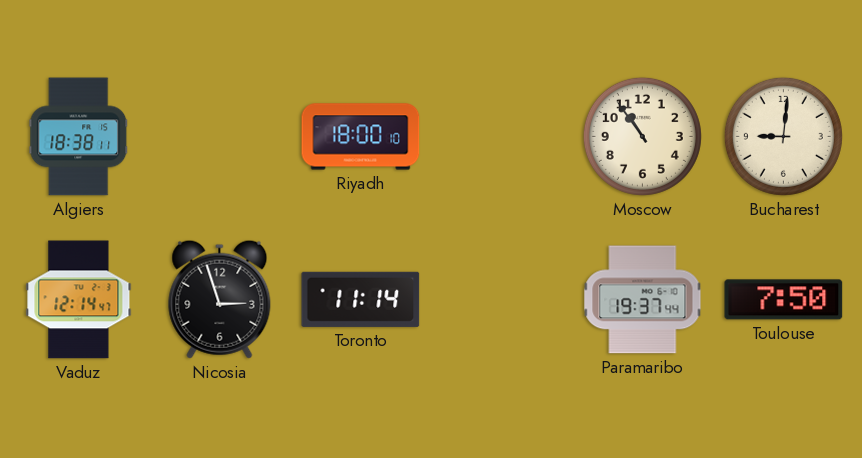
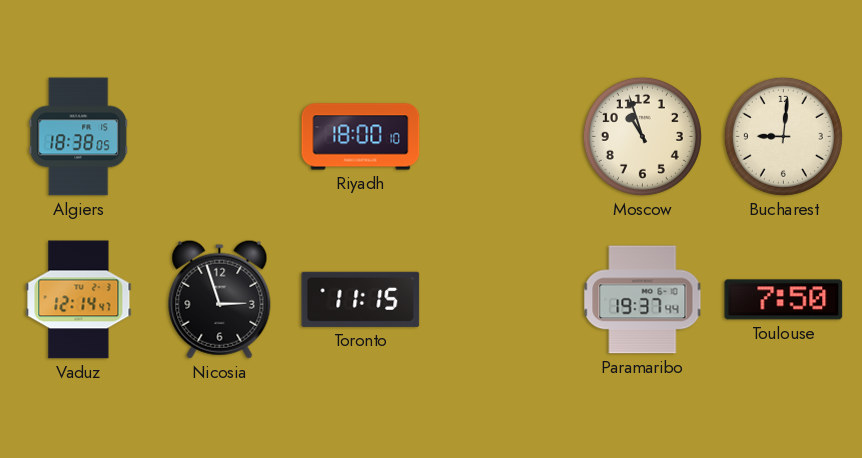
Algiers: 18:38:11 -> 18:38:05 (79, 137)
Moscow: 10:54 -> 10:57 (642, 136)
Toronto: 11:14 -> 11:15 (361, 299)
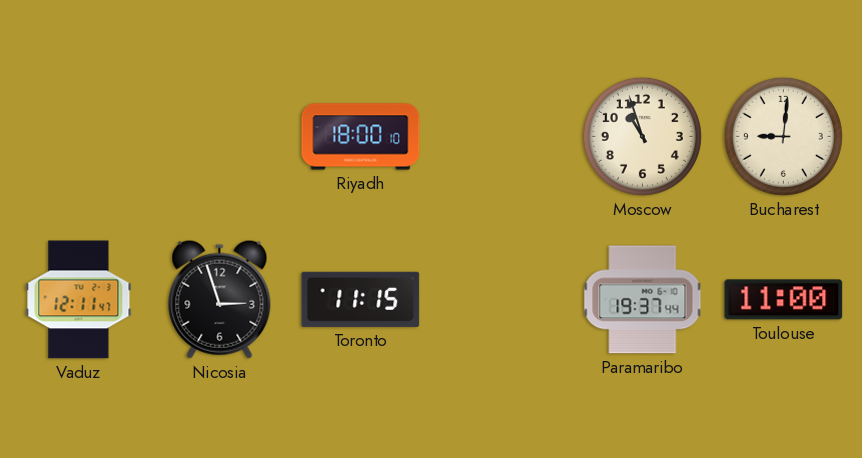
Algiers: 18:38 -> none (79, 137)
Vaduz: 12:14 -> 12:11 (79, 300)
Toulouse: 7:50 -> 11:00 (784, 300)
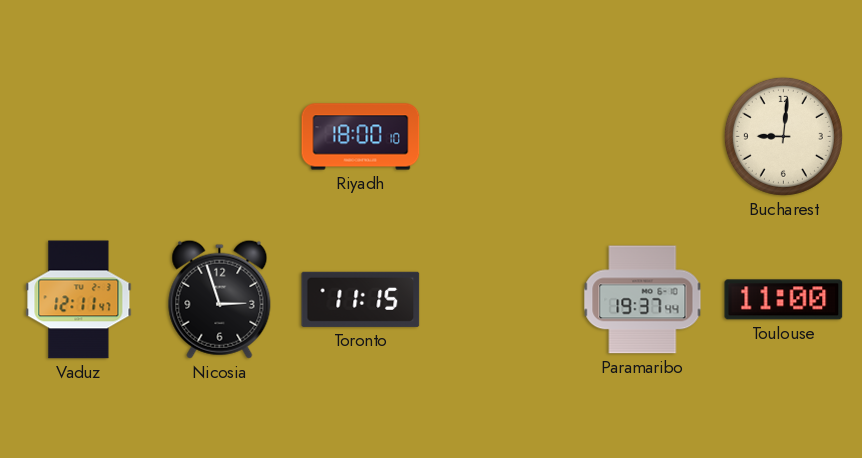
Moscow: 10:57 -> none (642, 136)
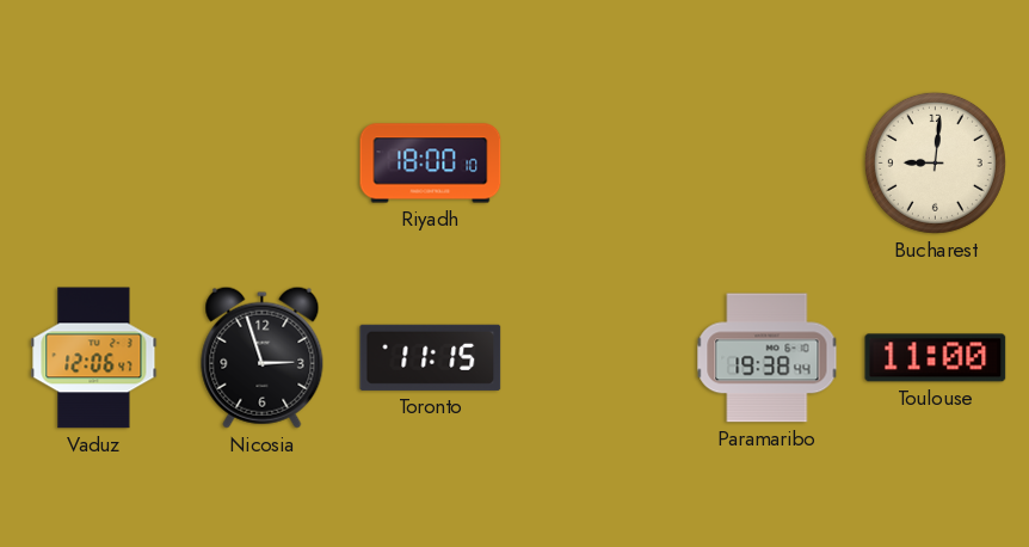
Vaduz: 12:11 -> 12:06 (94, 358)
Paramaribo: 19:37 -> 19:38 (768, 358)
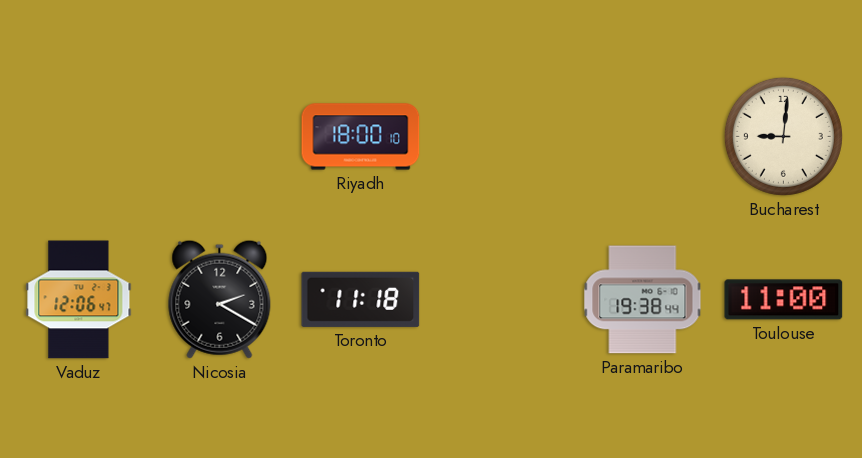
Nicosia: 2:57 -> 2:20 (220, 299)
Toronto: 11:15 -> 11:18 (361, 299)
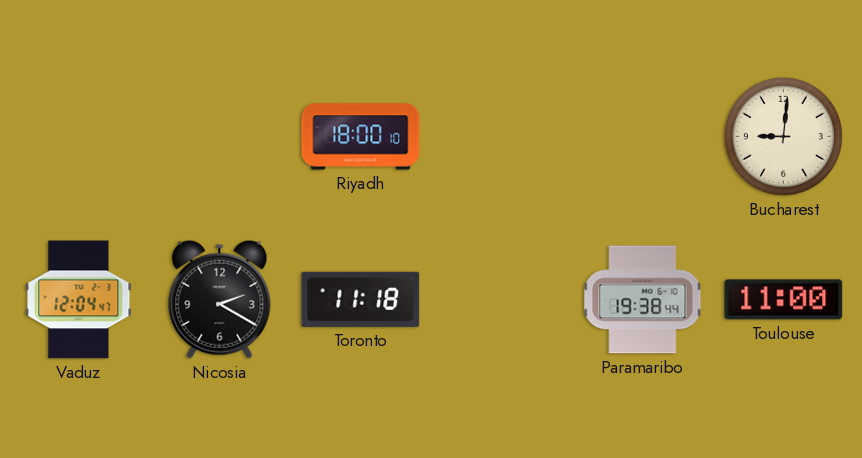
Vaduz: 12:06 -> 12:04 (79, 300)
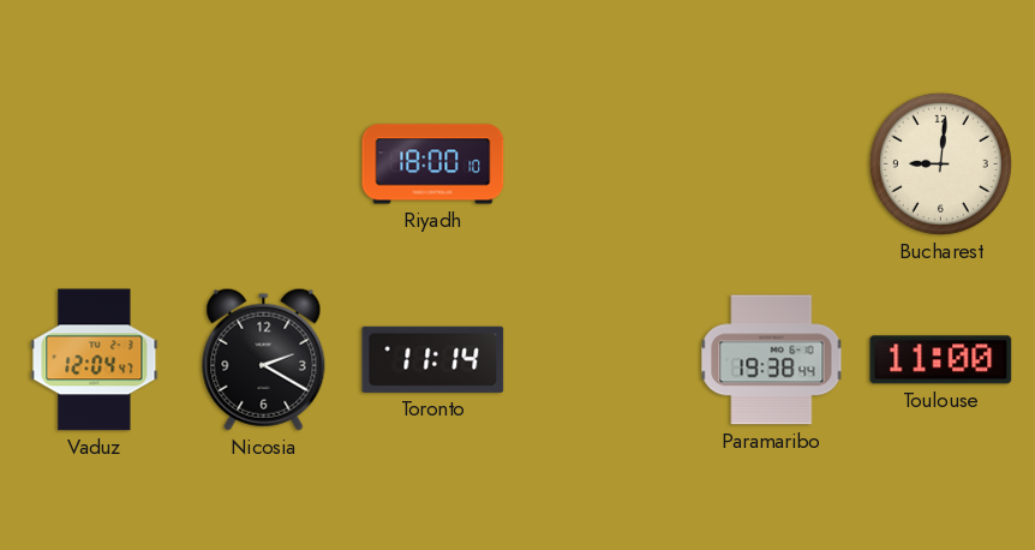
Toronto: 11:18 -> 11:14 (433, 359)
